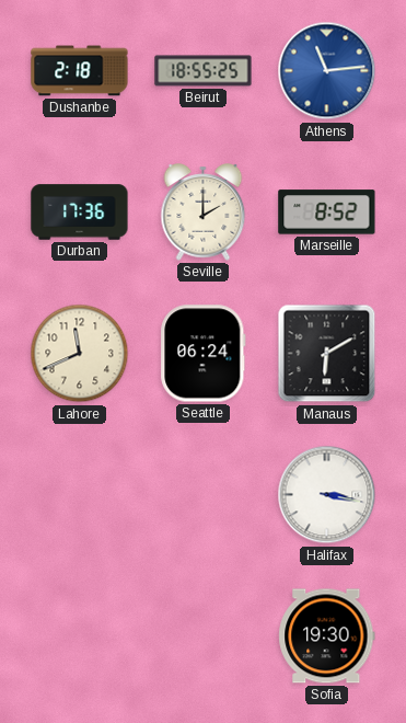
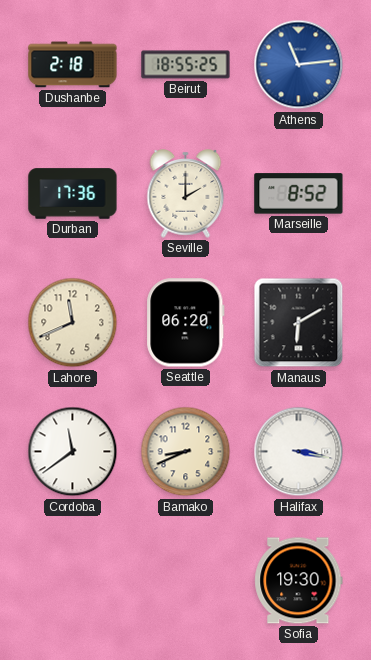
Seattle: 06:24 -> 06:20 (186, 323)
Cordoba: none -> 11:39 (73, 452)
Bamako: none -> 8:41 (186, 452)
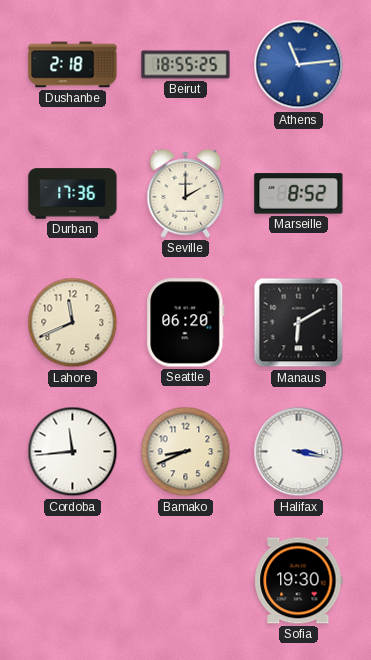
Cordoba: 11:39 -> 11:44 (73, 452)
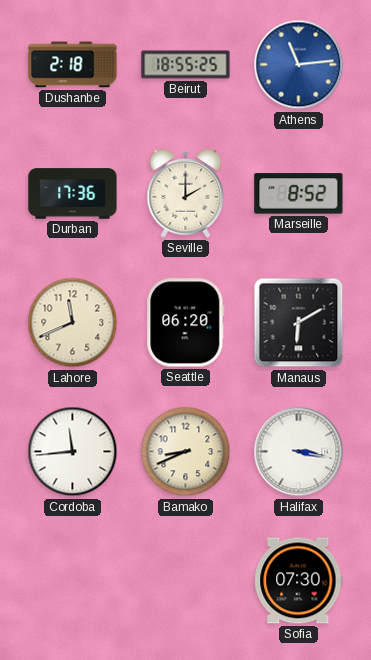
Sofia: 19:30 -> 07:30 (299, 581)
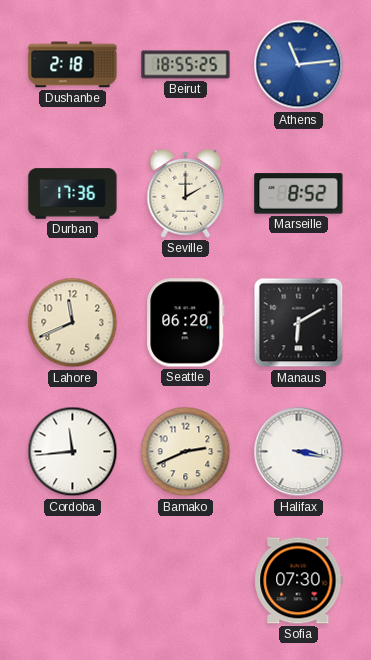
Bamako: 8:41 -> 2:41 (186, 452)
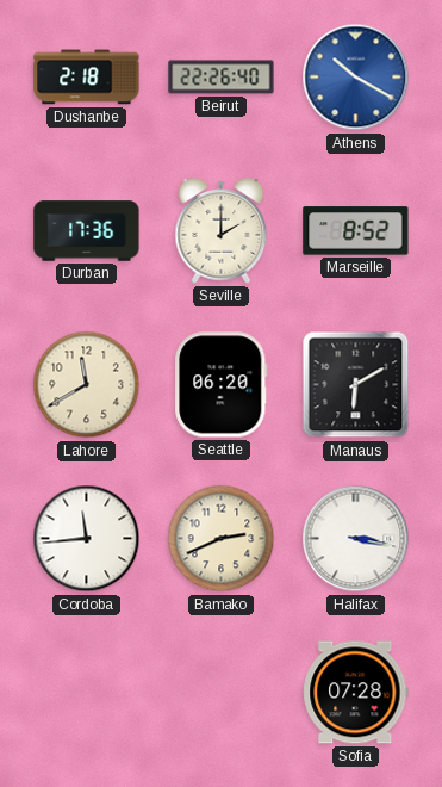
Beirut: 18:55 -> 22:26 (222, 78)
Athens: 11:14 -> 10:20 (356, 78)
Lahore: 11:41 -> 11:40 (87, 385)
Sofia: 07:30 -> 07:28 (356, 693)
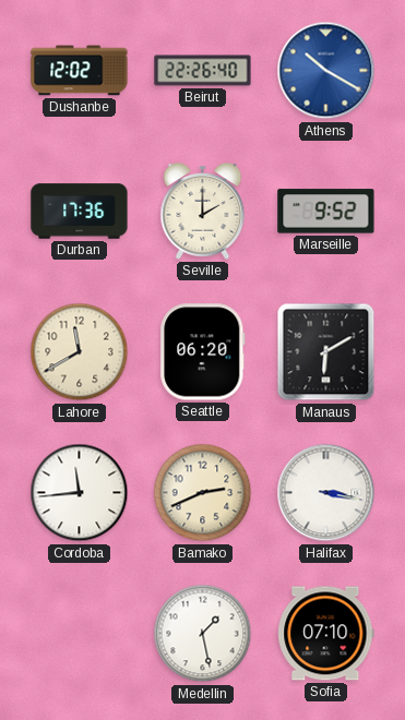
Dushanbe: 2:18 -> 12:02 (80, 71)
Marseille: 8:52 -> 9:52 (326, 212)
Medellin: none -> 1:28 (203, 634)
Sofia: 07:28 -> 07:10 (326, 634)
